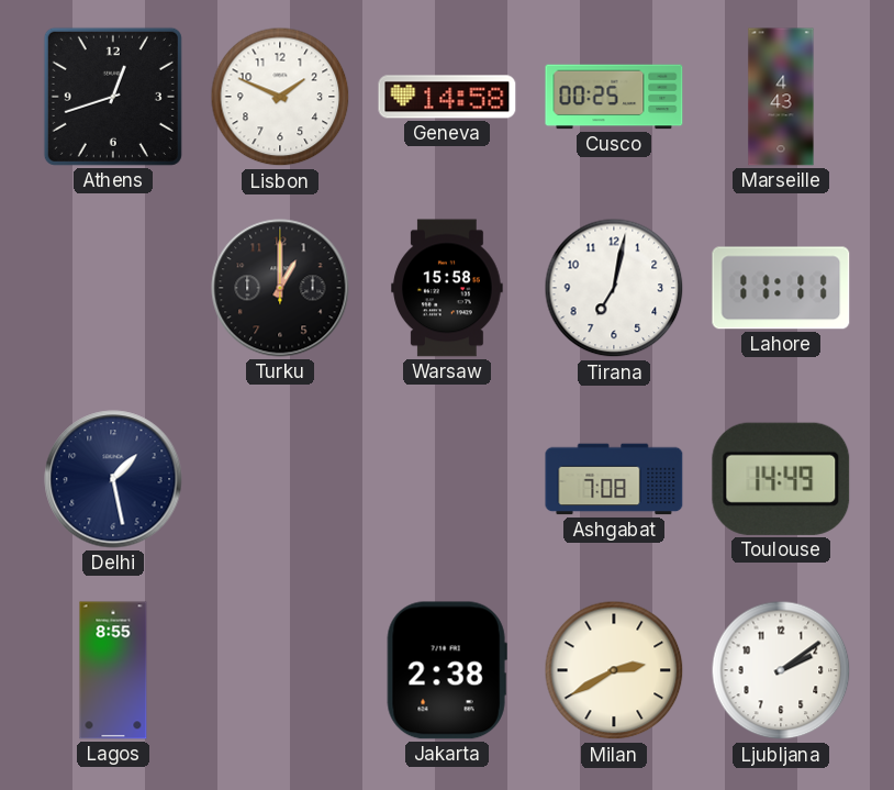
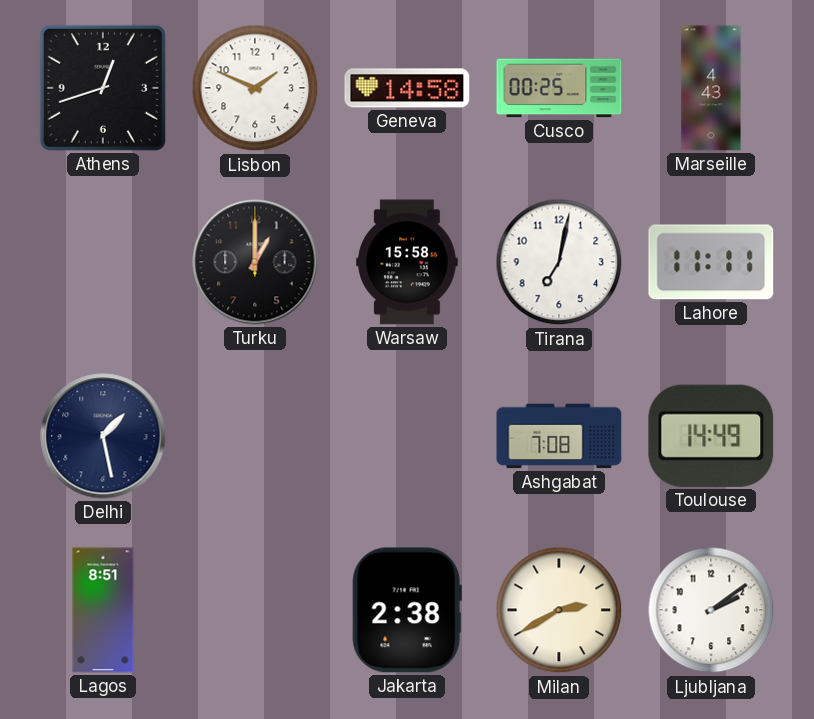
Lagos: 8:55 -> 8:51 (103, 610)
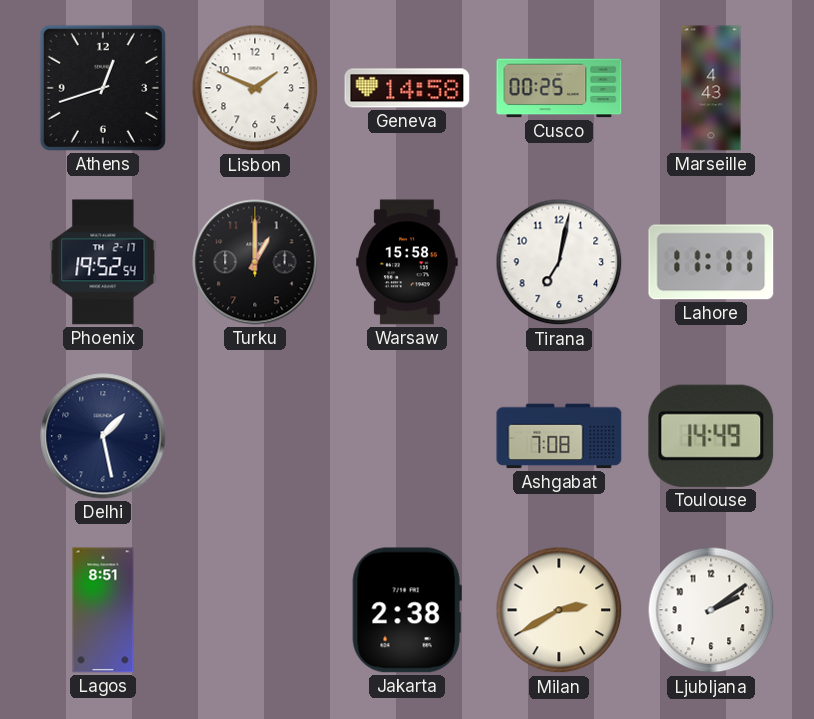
Phoenix: none -> 19:52 (103, 262)
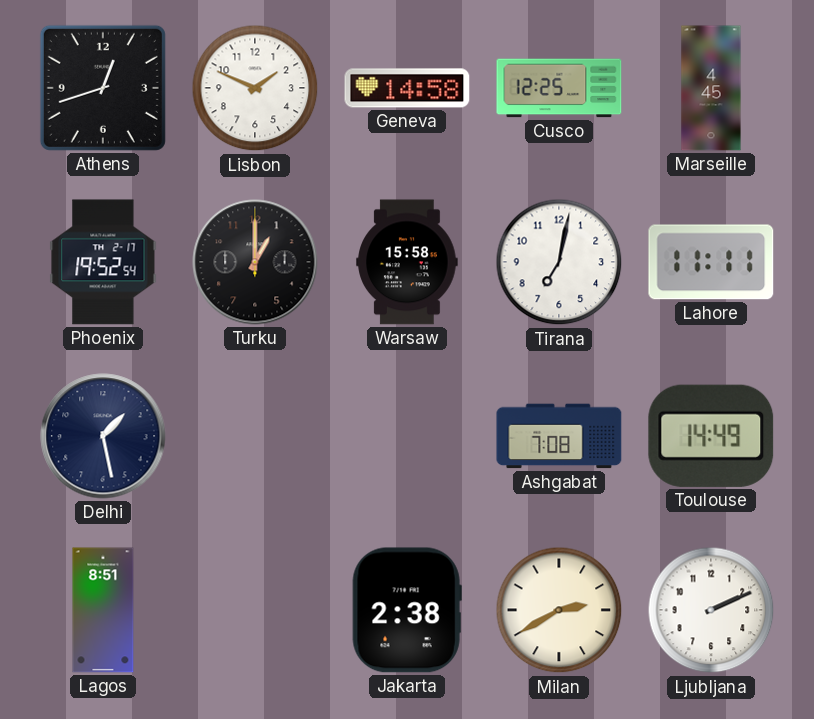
Cusco: 00:25 -> 12:25 (559, 88)
Marseille: 4:43 -> 4:45 (711, 88)
Ljubljana: 2:09 -> 2:11 (711, 610)
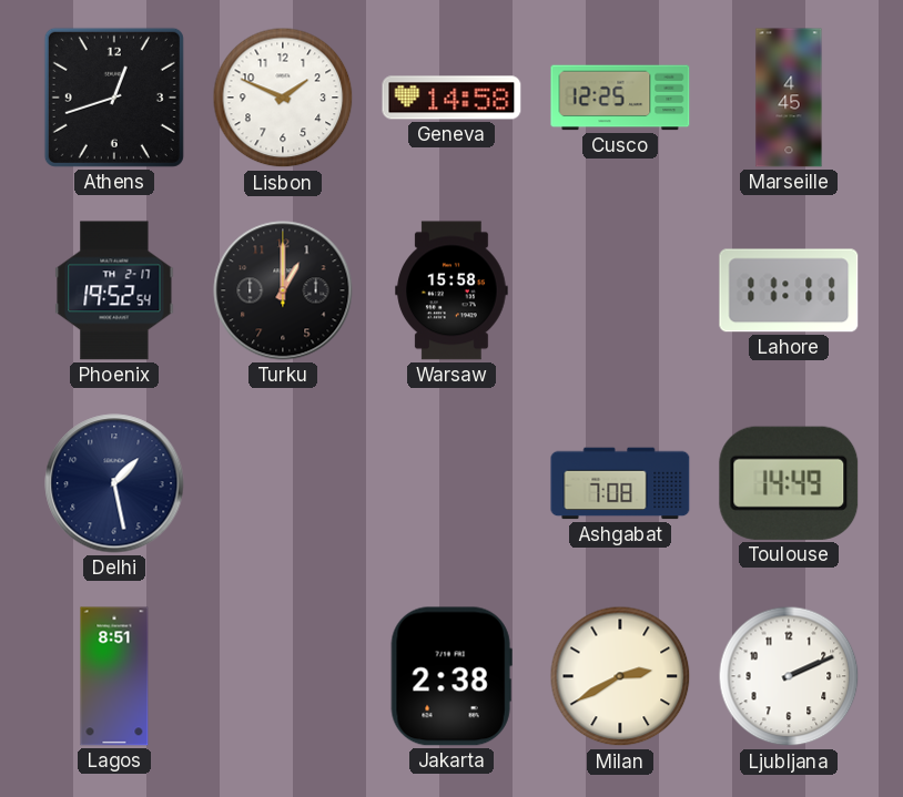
Tirana: 7:02 -> none (559, 262)
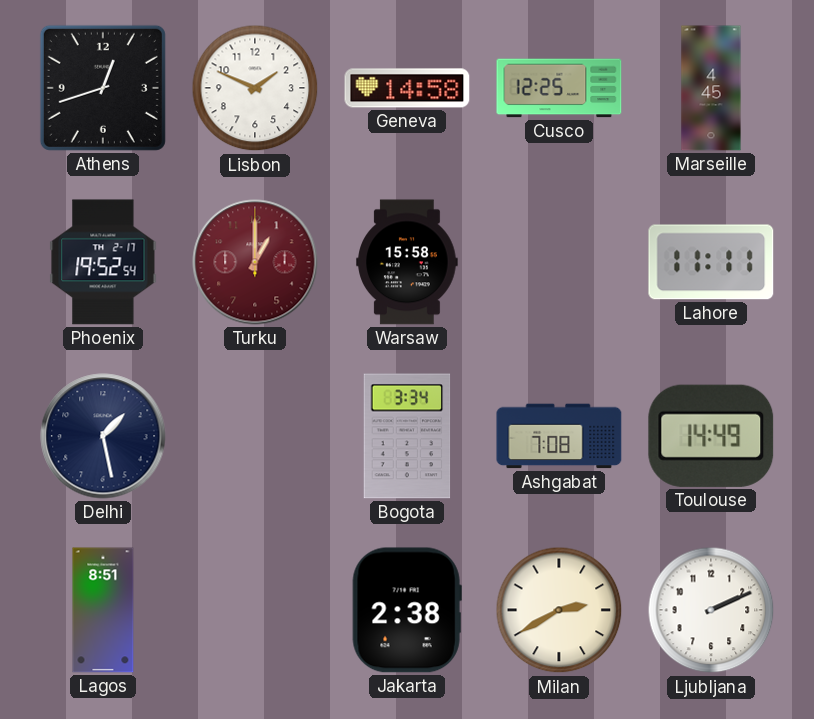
Turku dial: black -> burgundy (255, 262)
Bogota: none -> 3:34 (407, 436)
